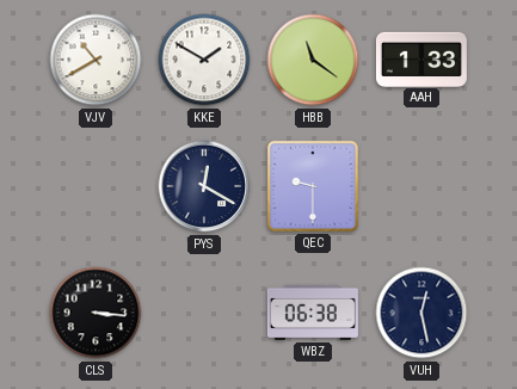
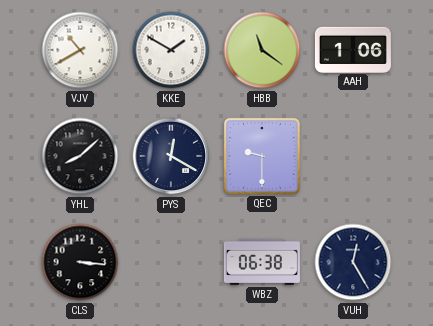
AAH: 1:33 -> 1:06 (353, 49)
YHL: none -> 8:08 (80, 156)
VUH: 12:28 -> 12:25 (353, 262)
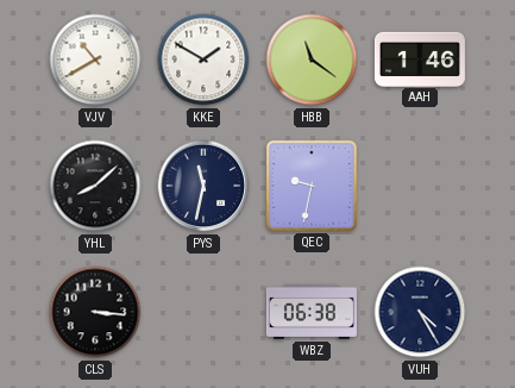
AAH: 1:06 -> 1:46 (420, 58)
PYS: 12:20 -> 11:32 (203, 186)
QEC: 9:30 -> 9:32 (312, 186)
VUH: 12:25 -> 4:25 (420, 312)
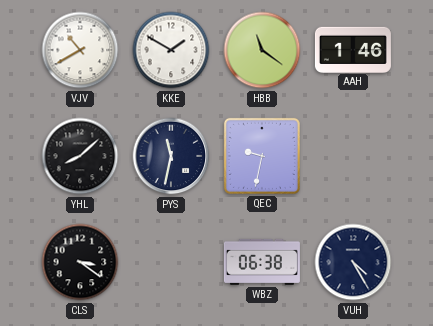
CLS: 3:16 -> 3:21 (80, 262)
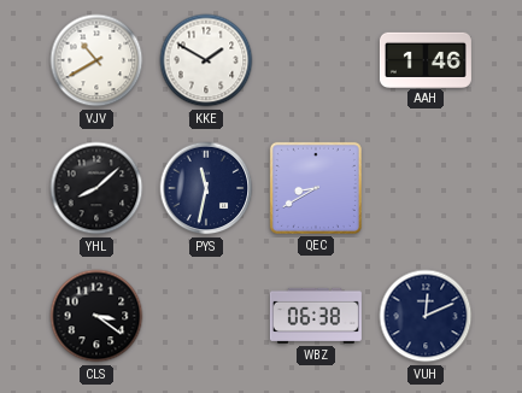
HBB: 11:21 -> none (262, 50)
QEC: 9:32 -> 8:40 (316, 188)
VUH: 4:25 -> 12:11 (426, 316)
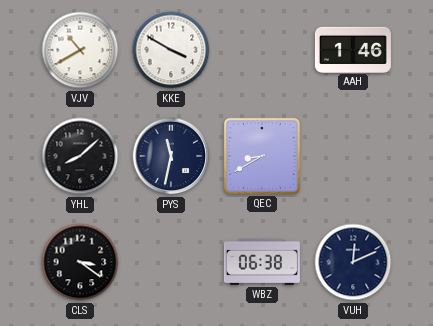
KKE: 1:50 -> 3:50 (171, 50)
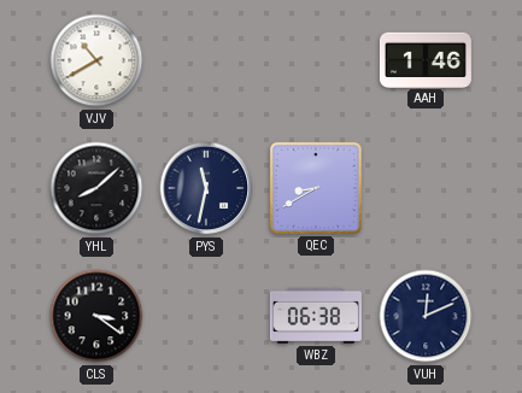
KKE: 3:50 -> none (171, 50)
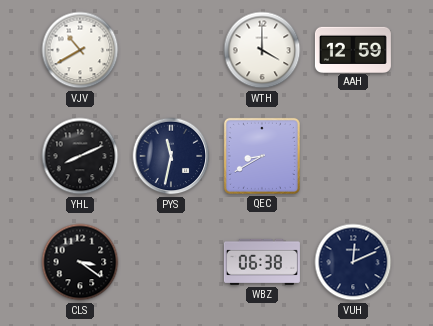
WTH: none -> 4:00 (262, 50)
AAH: 1:46 -> 12:59 (353, 49)
YHL: 8:08 -> 8:11 (80, 156)
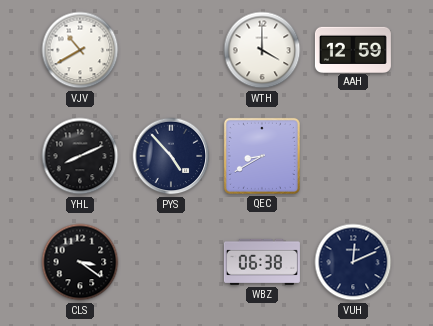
PYS: 11:32 -> 4:53 (171, 156)
